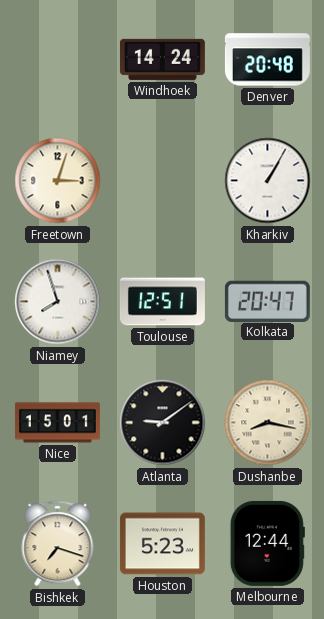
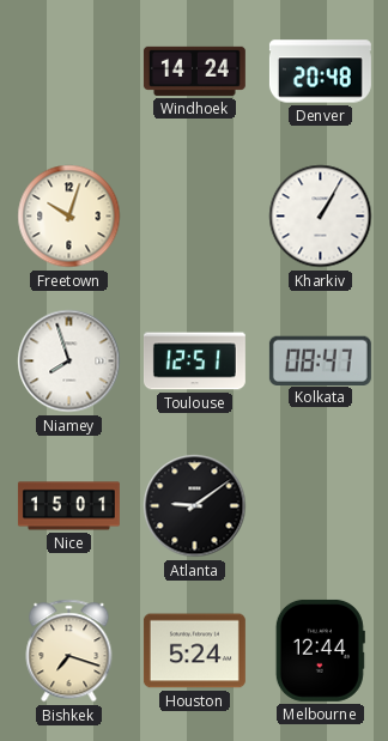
Freetown: 3:03 -> 10:03 (69, 217)
Kolkata: 20:47 -> 08:47 (320, 360)
Dushanbe: 8:17 -> none (268, 423)
Houston: 5:23 -> 5:24 (194, 651)
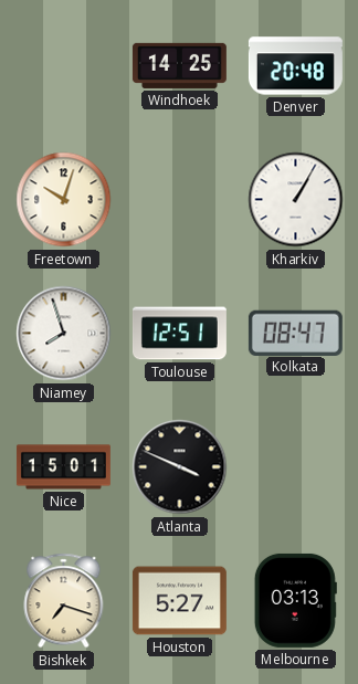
Windhoek: 14:24 -> 14:25 (179, 65)
Atlanta: 9:09 -> 3:49 (180, 467)
Houston: 5:24 -> 5:27 (179, 601)
Melbourne: 12:44 -> 03:13 (295, 600)
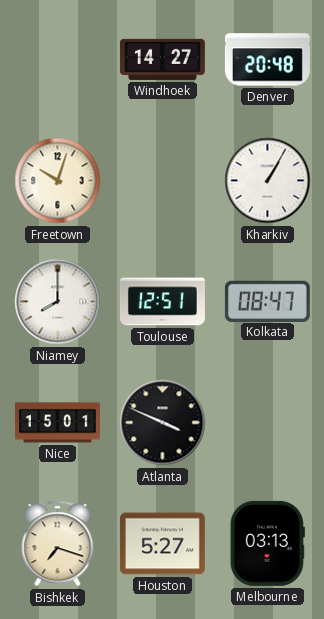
Windhoek: 14:25 -> 14:27 (162, 59)
Niamey: 7:57 -> 8:00 (58, 302)
